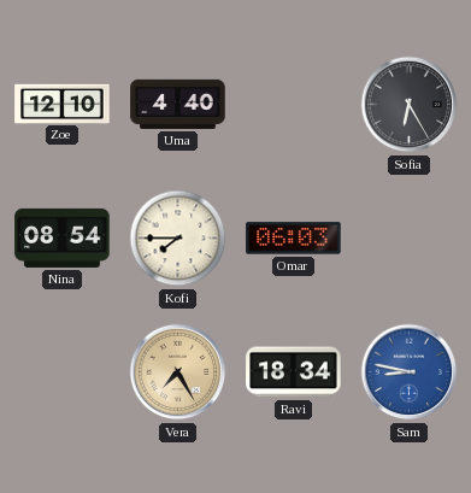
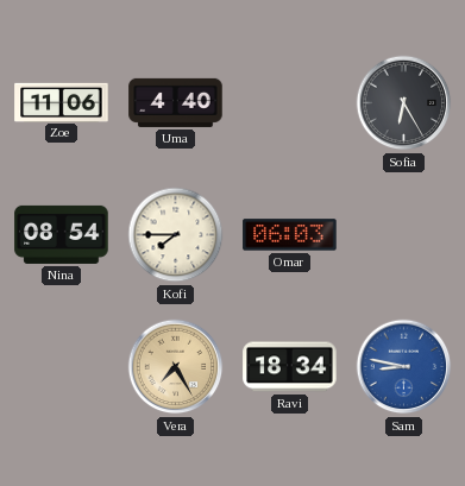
Zoe: 12:10 -> 11:06 (62, 102)
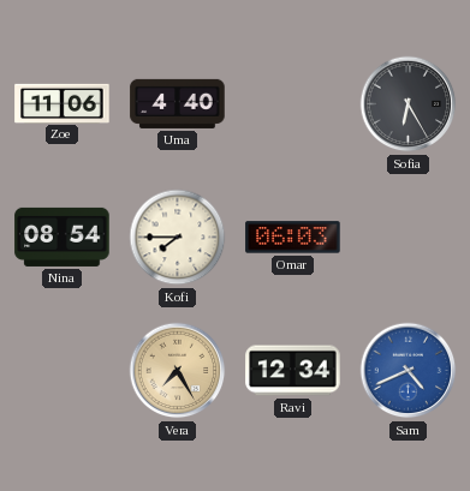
Ravi: 18:34 -> 12:34 (293, 371)
Sam: 8:47 -> 4:41 (409, 371)
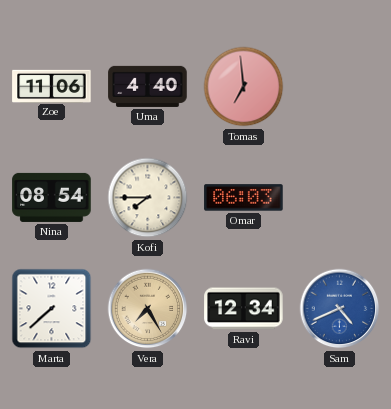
Tomas: none -> 6:59 (244, 87)
Sofia: 6:25 -> none (409, 104)
Marta: none -> 7:38 (52, 309)
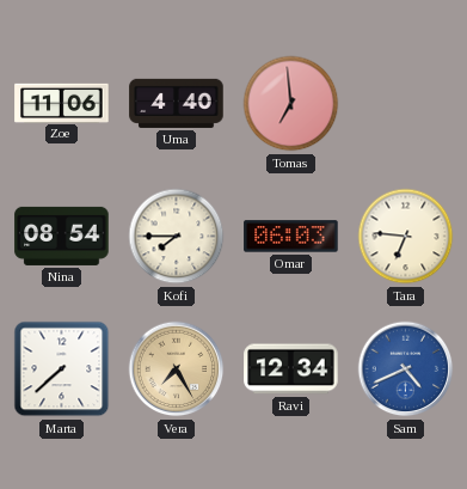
Tara: none -> 6:46 (406, 237)
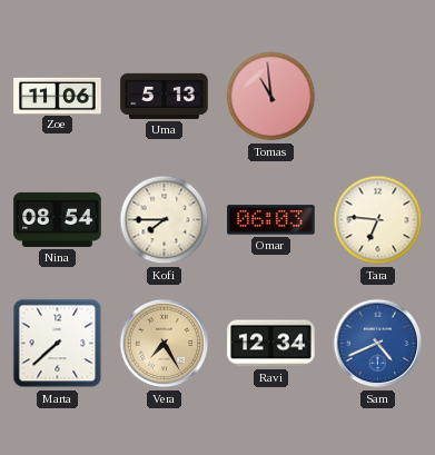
Uma: 4:40 -> 5:13 (165, 96)
Tomas: 6:59 -> 10:59 (271, 97)
